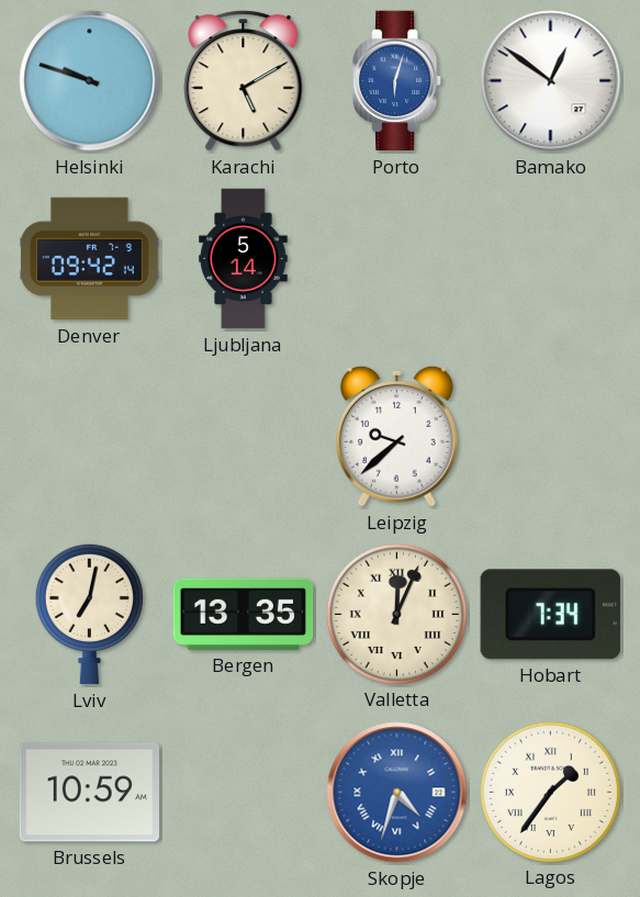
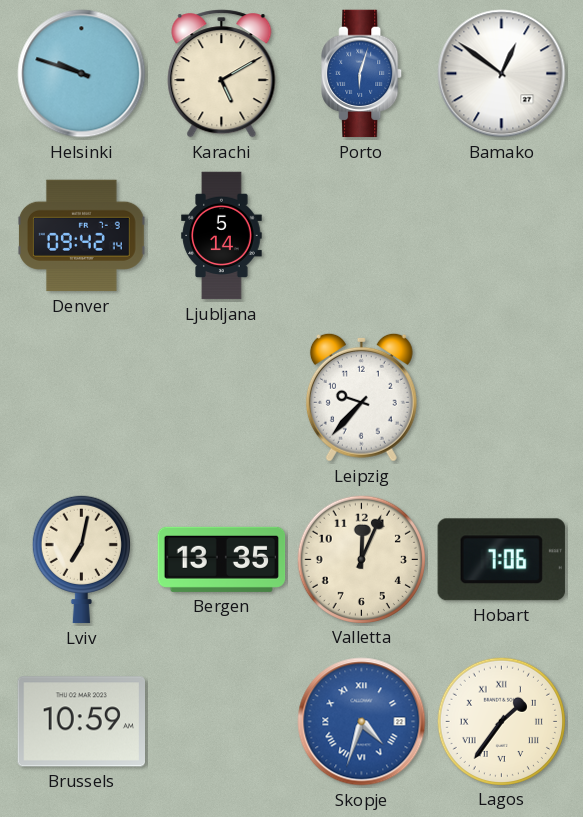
Leipzig: 9:38 -> 9:37 (361, 397)
Valletta numerals: Roman -> Arabic (361, 559)
Hobart: 7:34 -> 7:06 (501, 560)
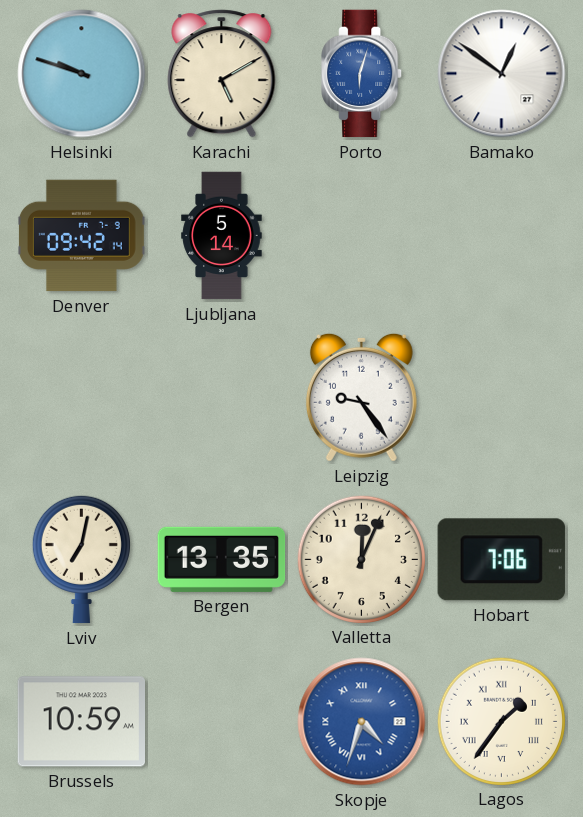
Leipzig: 9:37 -> 9:24 (361, 397)
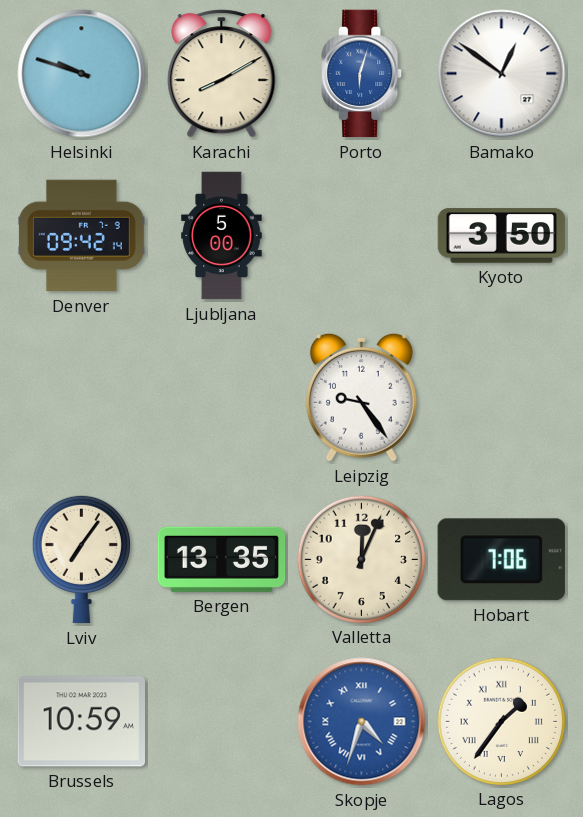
Karachi: 5:10 -> 8:10 (222, 74)
Ljubljana: 5:14 -> 5:00 (222, 236)
Kyoto: none -> 3:50 (502, 236)
Lviv: 7:02 -> 7:06 (81, 559)
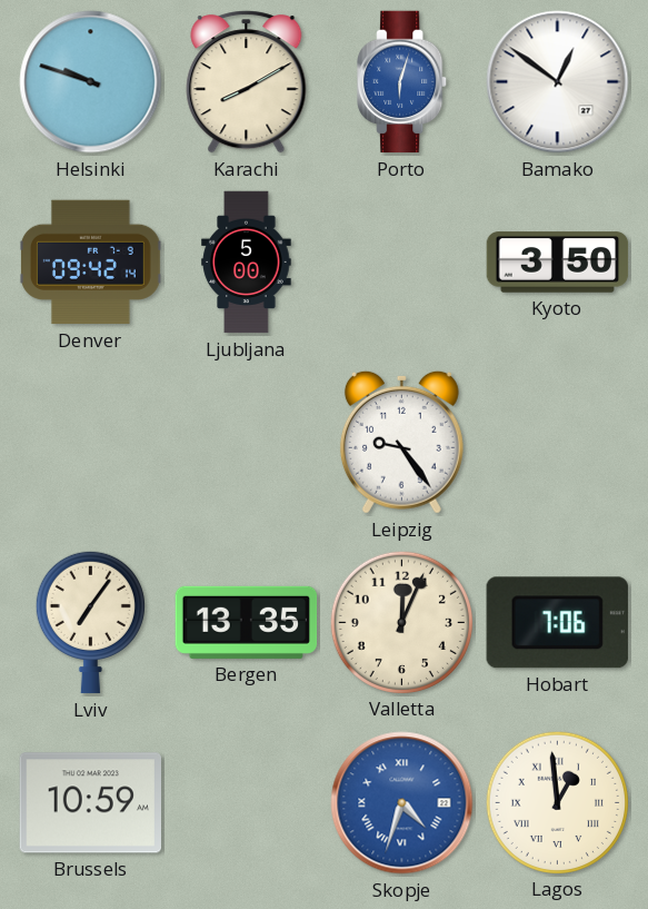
Lagos: 1:36 -> 12:59 (557, 802)
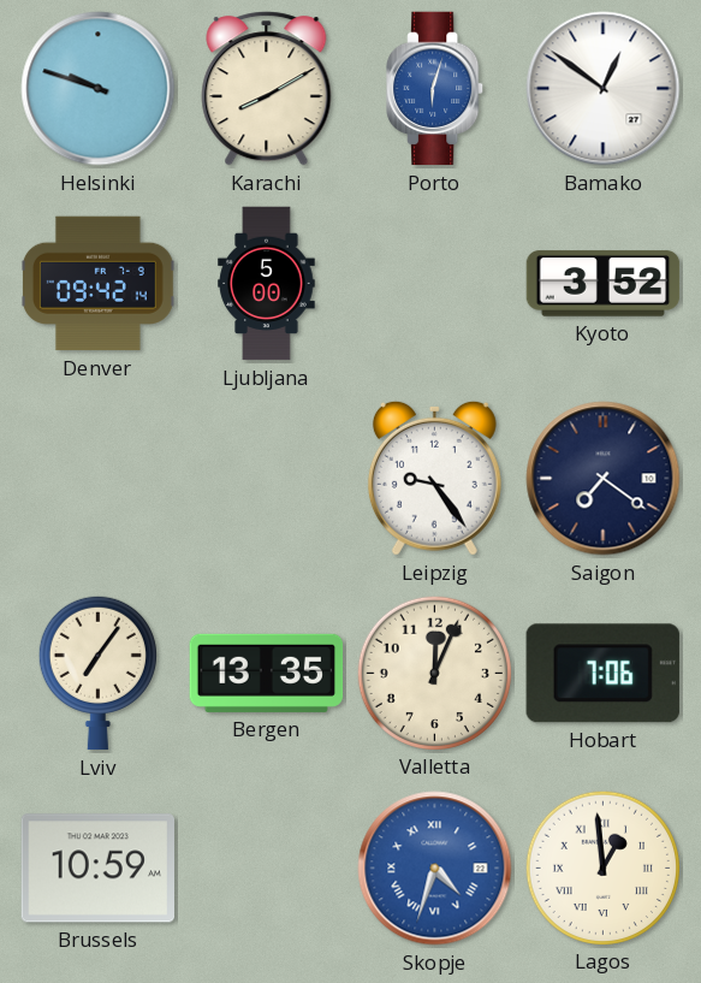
Kyoto: 3:50 -> 3:52 (604, 284)
Saigon: none -> 7:21 (604, 479)
